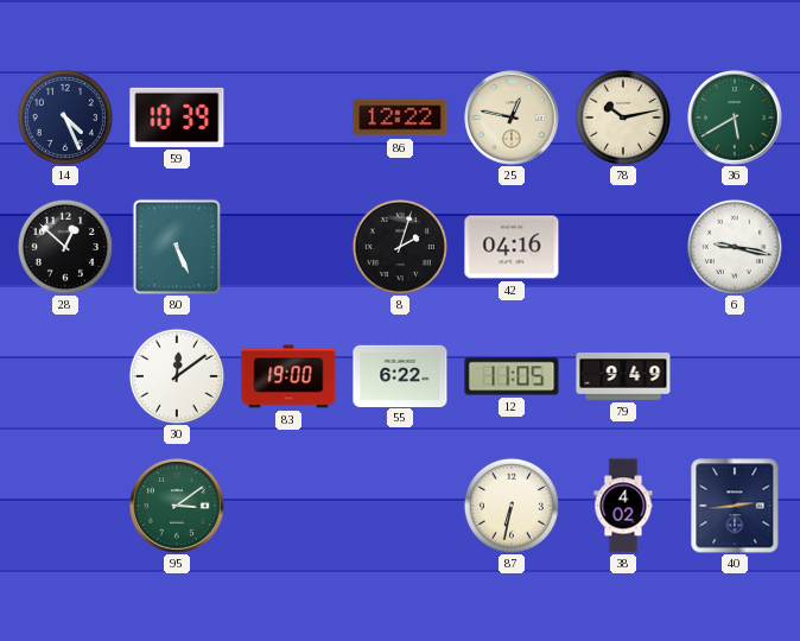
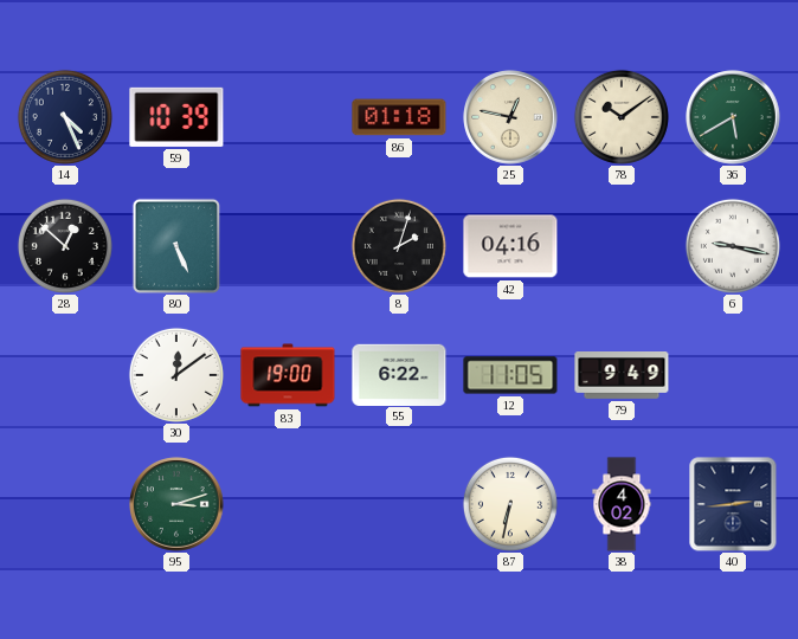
86: 12:22 -> 01:18 (399, 117)
78: 10:13 -> 10:09 (622, 117)
95: 3:09 -> 3:12 (176, 504)
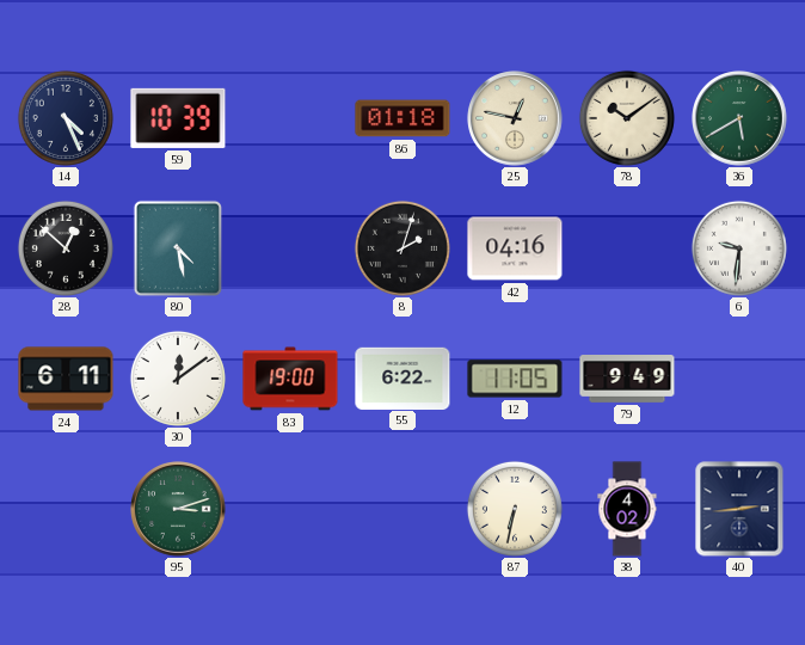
80: 5:26 -> 4:28 (178, 247)
6: 9:17 -> 9:31 (739, 248)
24: none -> 6:11 (66, 379)
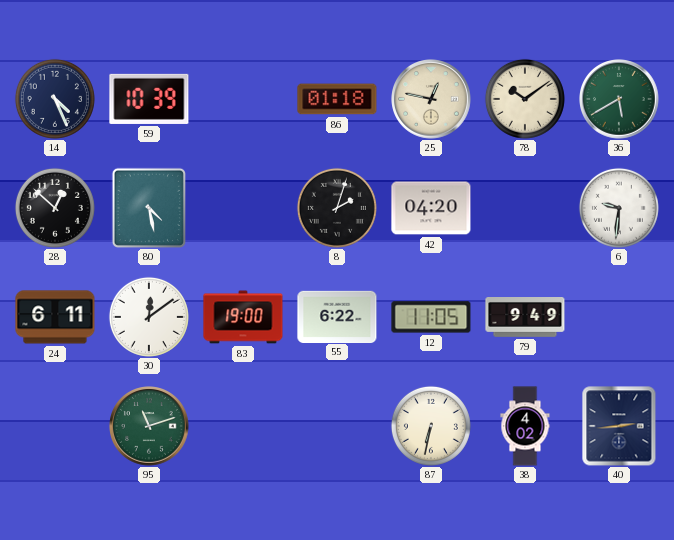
42: 04:16 -> 04:20 (431, 208)
95: 3:12 -> 11:12 (149, 426)
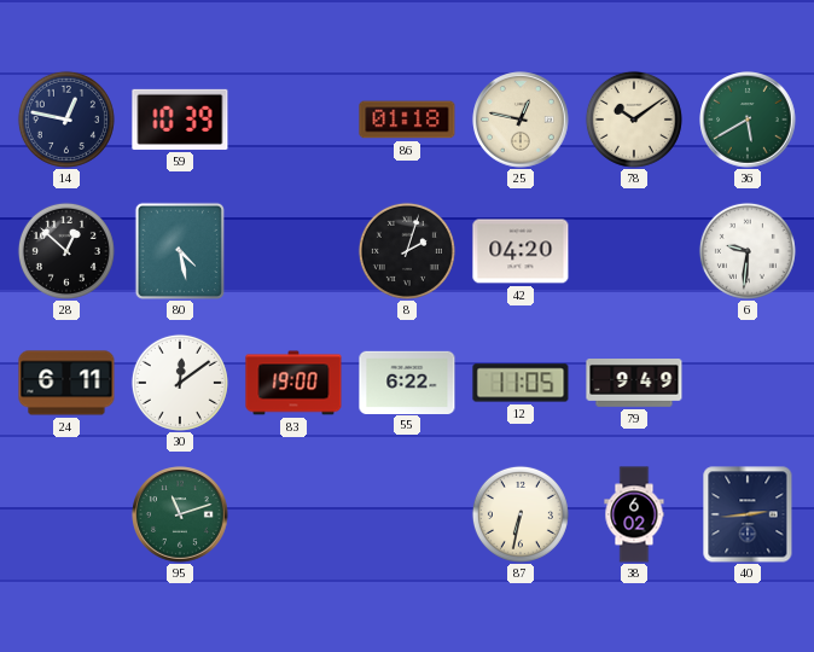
14: 4:26 -> 12:47 (66, 120)
38: 4:02 -> 6:02 (634, 514)
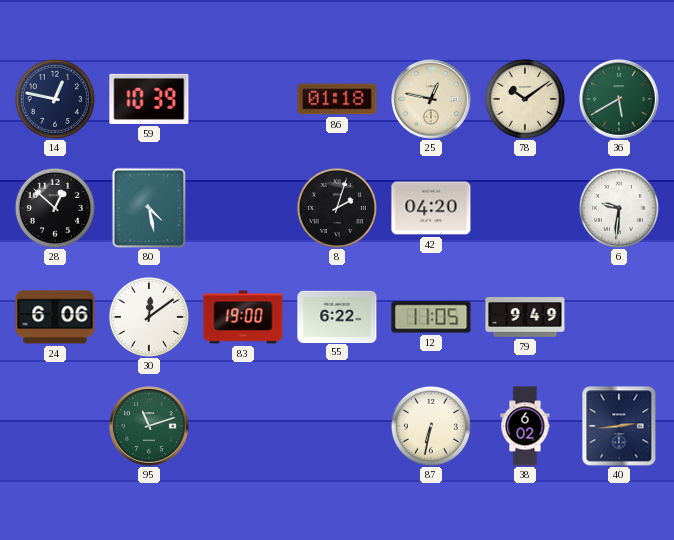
24: 6:11 -> 6:06 (55, 317)
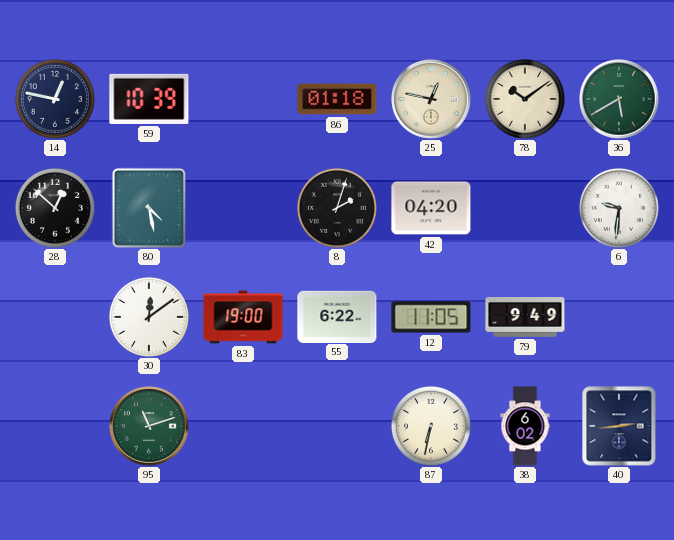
24: 6:06 -> none (55, 317)
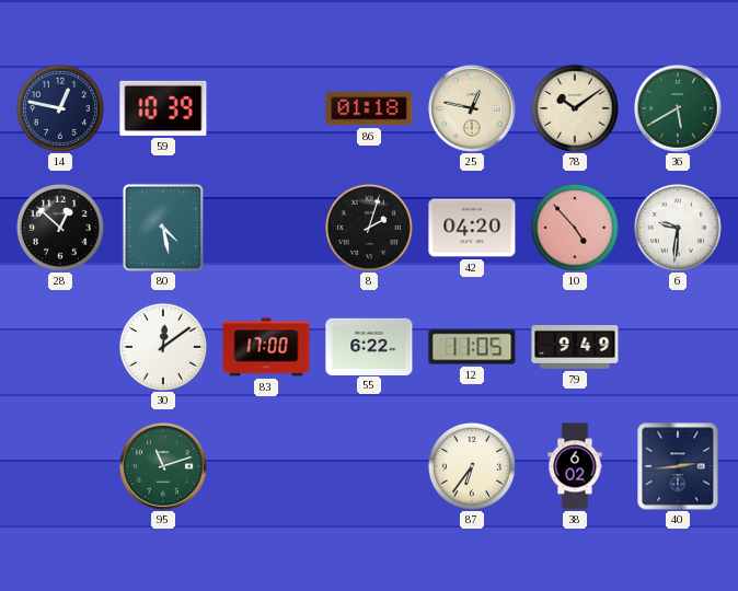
10: none -> 4:53 (575, 228)
83: 19:00 -> 17:00 (266, 347)
87: 6:32 -> 6:36 (472, 466)
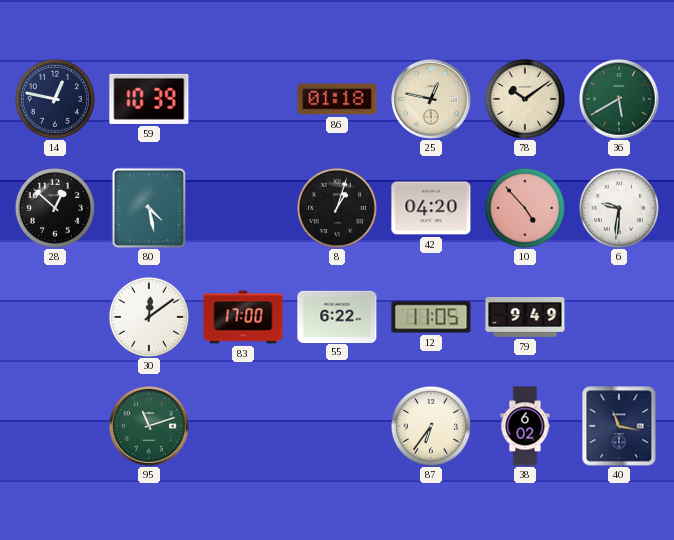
8: 2:03 -> 1:03 (337, 208)
40: 2:44 -> 11:17 (619, 426)
